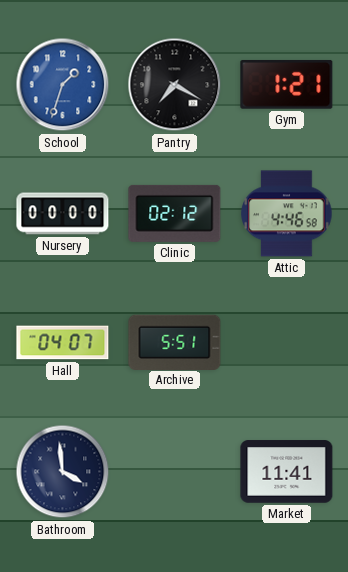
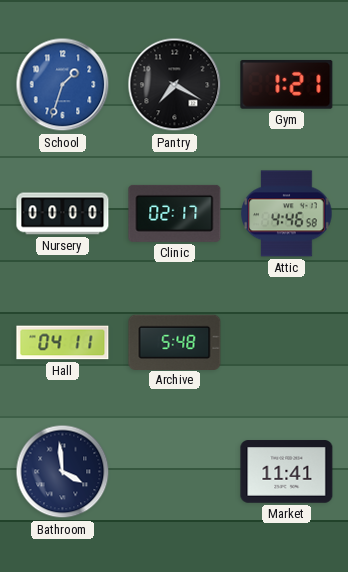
Clinic: 02:12 -> 02:17 (175, 213)
Hall: 04:07 -> 04:11 (63, 343)
Archive: 5:51 -> 5:48 (175, 342)
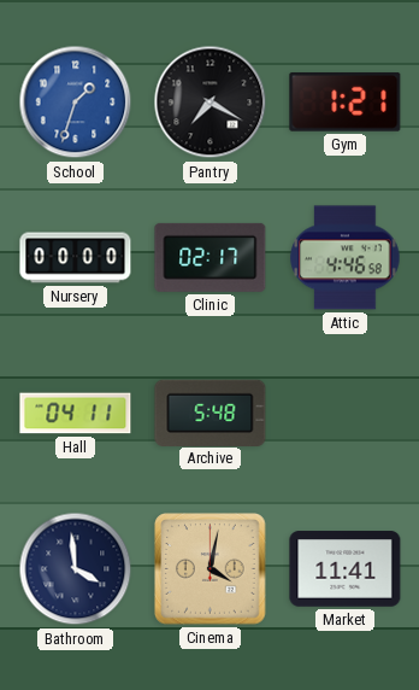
Cinema: none -> 4:02 (211, 569)
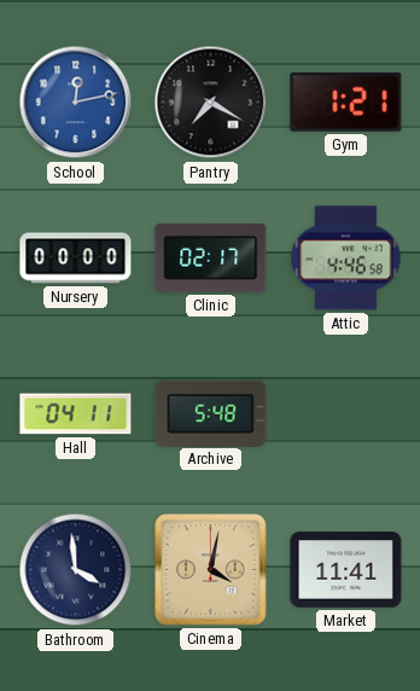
School: 1:33 -> 12:13 (76, 103)
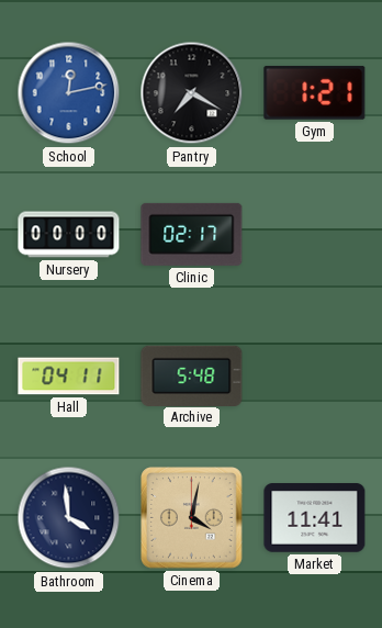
Attic: 4:46 -> none (346, 259)
